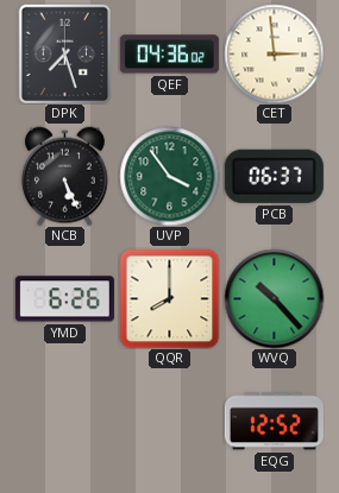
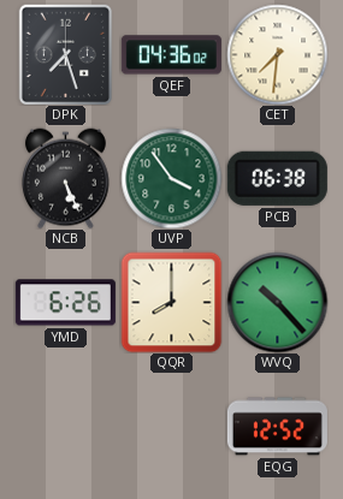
CET: 2:59 -> 7:31 (277, 54)
PCB: 06:37 -> 06:38 (277, 178)
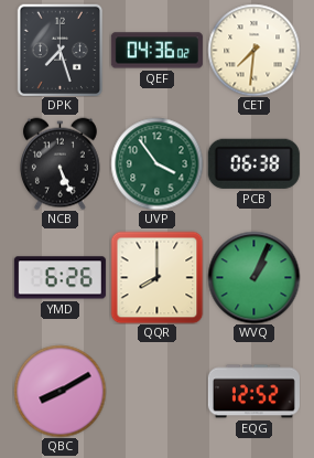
WVQ: 10:23 -> 1:04 (253, 277)
QBC: none -> 8:10 (59, 391)
